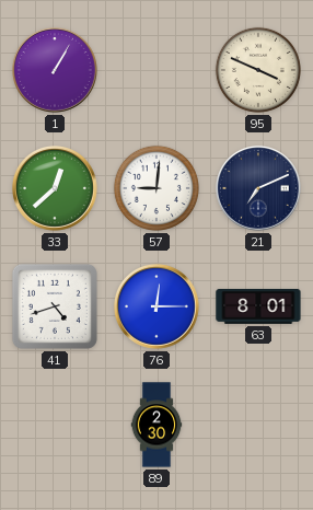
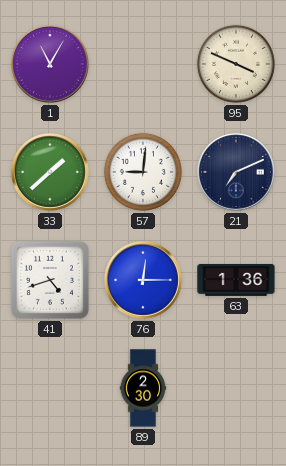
1: 1:05 -> 11:05 (50, 64)
33: 12:38 -> 1:38 (50, 172)
63: 8:01 -> 1:36 (236, 280)
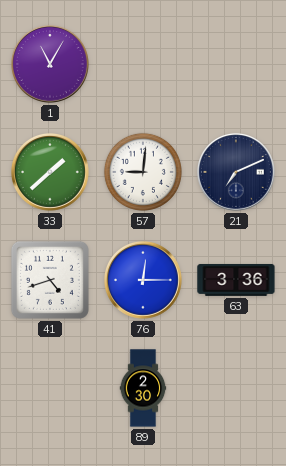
95: 3:49 -> none (236, 64)
63: 1:36 -> 3:36 (236, 280)
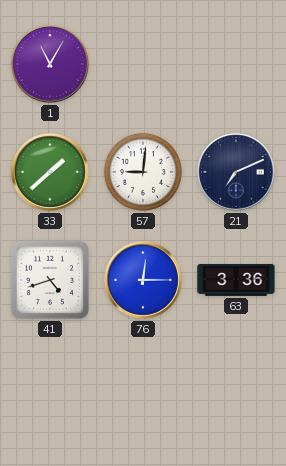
89: 2:30 -> none (143, 388)
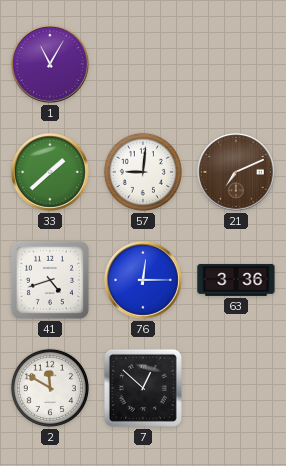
21 dial: navy -> brown (236, 172)
2: none -> 11:50 (50, 388)
7: none -> 12:52 (143, 388)
